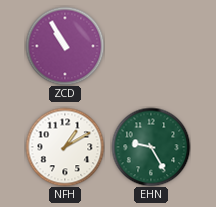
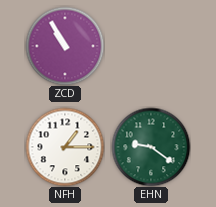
NFH: 1:10 -> 1:15 (65, 147)
EHN: 9:25 -> 9:21 (151, 147)
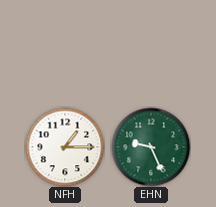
ZCD: 10:55 -> none (65, 46)
EHN: 9:21 -> 9:26 (151, 147)
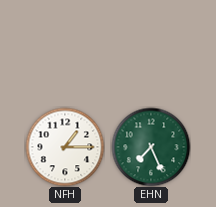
EHN: 9:26 -> 7:26 (151, 147)
